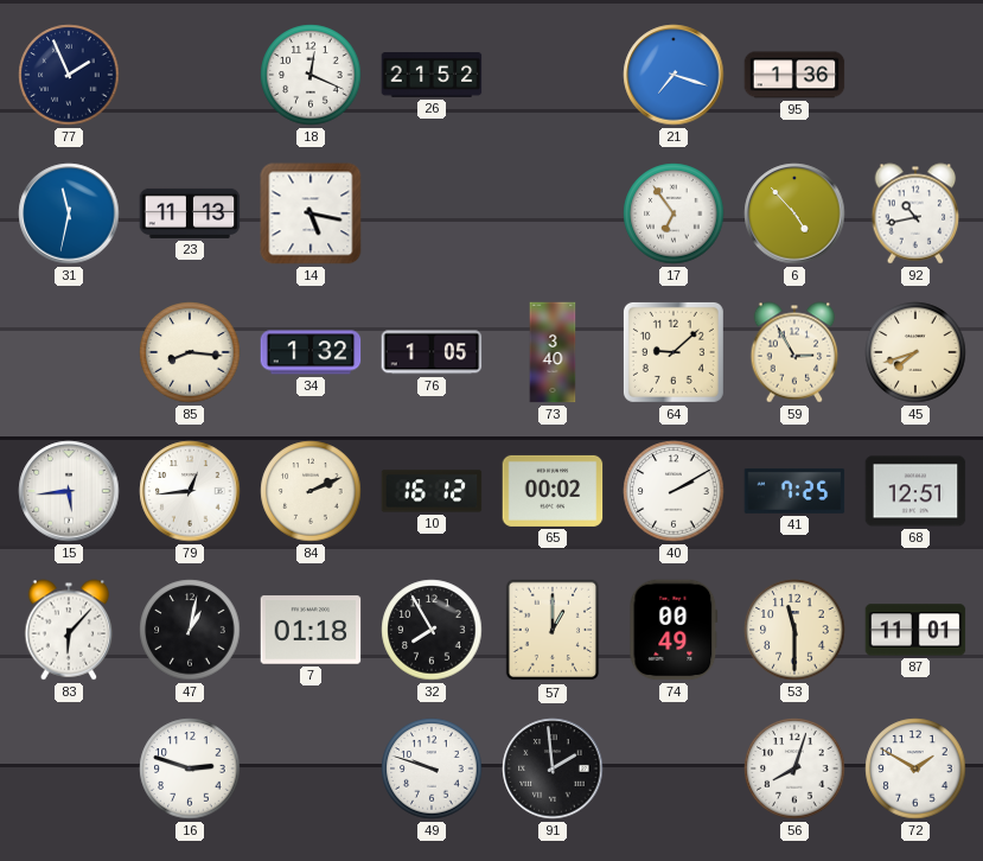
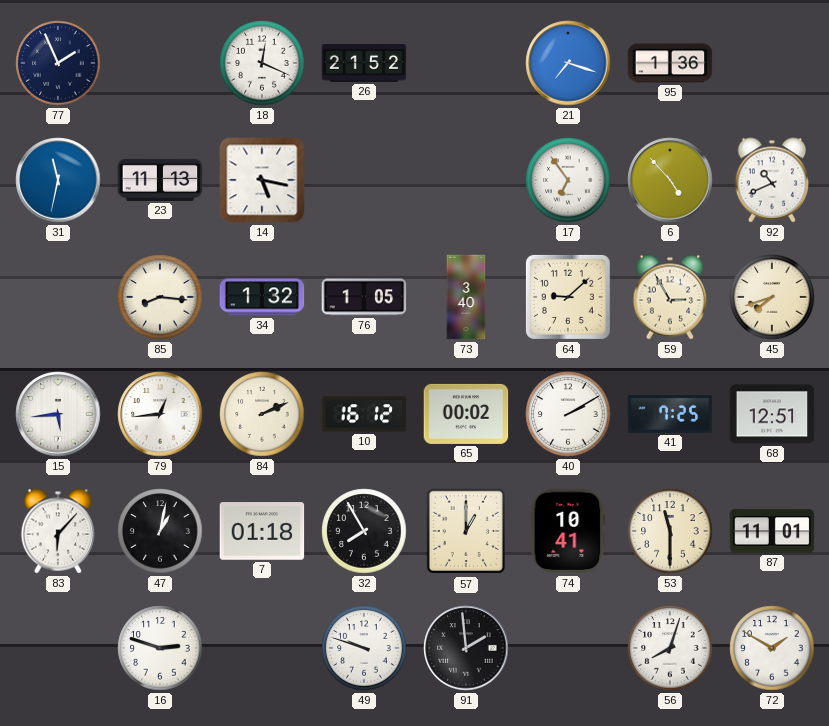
92: 10:43 -> 10:41 (772, 180)
74: 00:49 -> 10:41 (568, 531)
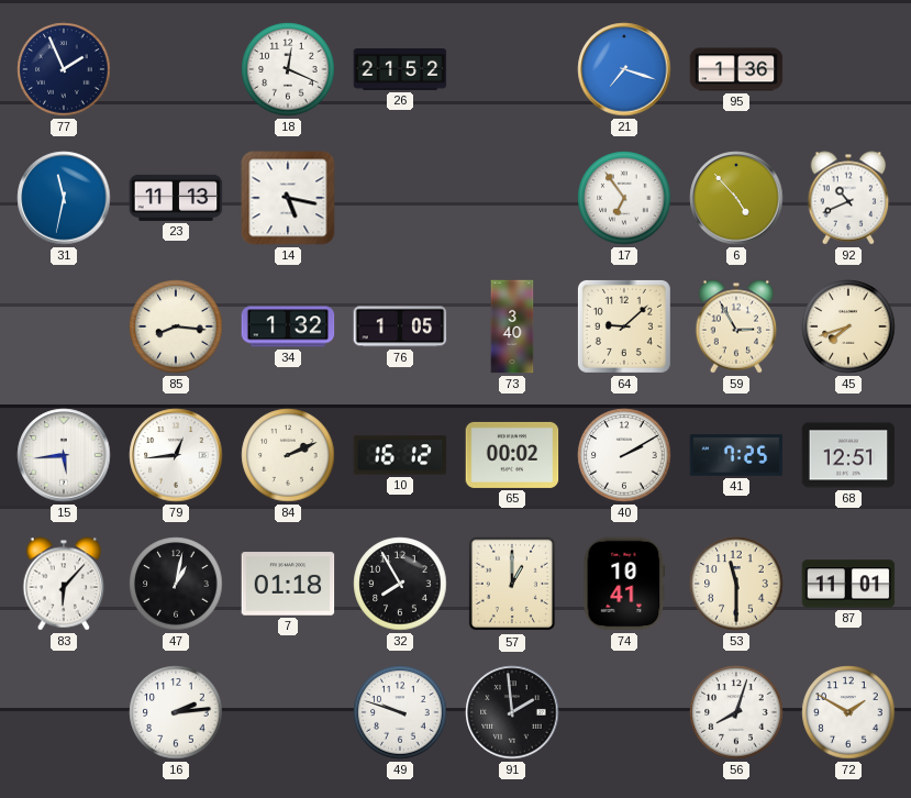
16: 2:48 -> 2:14 (176, 712)
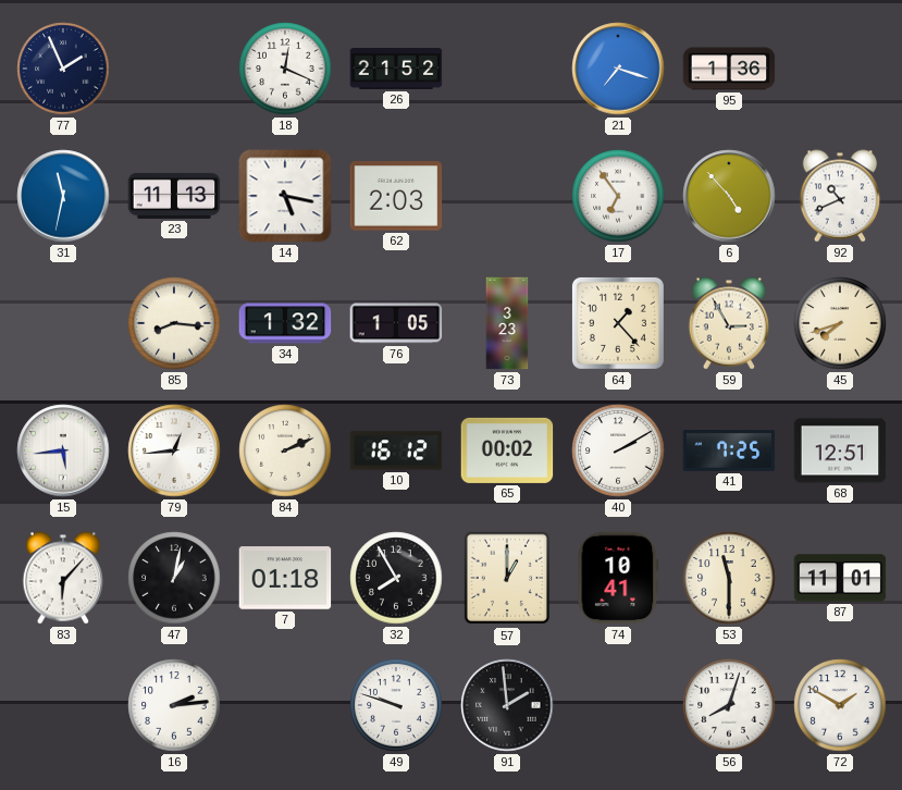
62: none -> 2:03 (396, 196)
73: 3:40 -> 3:23 (507, 323)
64: 9:08 -> 1:23 (618, 323)
